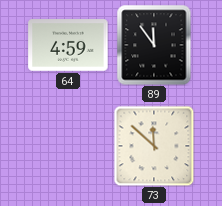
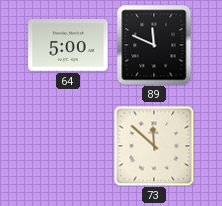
64: 4:59 -> 5:00 (68, 45)
89: 11:54 -> 11:49 (154, 45)
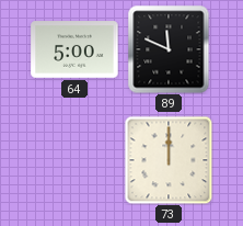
73: 11:52 -> 12:00 (169, 160)
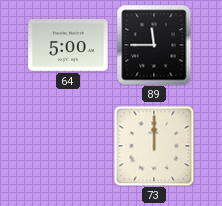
89: 11:49 -> 11:45 (154, 45)
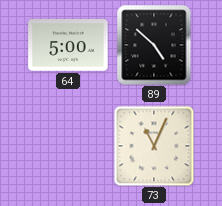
89: 11:45 -> 4:52 (154, 45)
73: 12:00 -> 11:04 (154, 146)
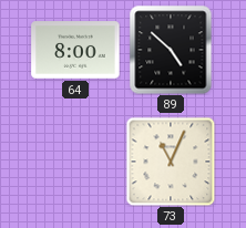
64: 5:00 -> 8:00 (75, 50)
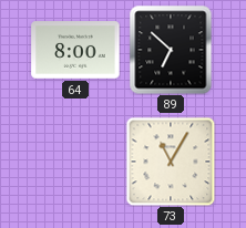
89: 4:52 -> 6:52 (171, 50)
73: 11:04 -> 11:05 (171, 162)
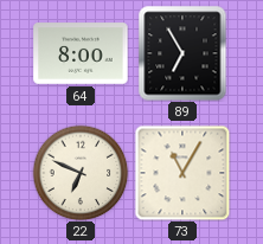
89: 6:52 -> 6:55 (182, 53)
22: none -> 6:49 (81, 173)
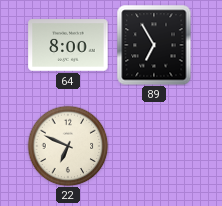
73: 11:05 -> none (182, 173)
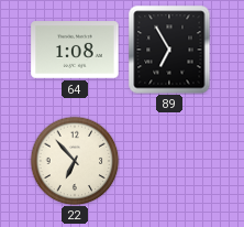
64: 8:00 -> 1:08 (75, 50)
22: 6:49 -> 6:53 (75, 161)
